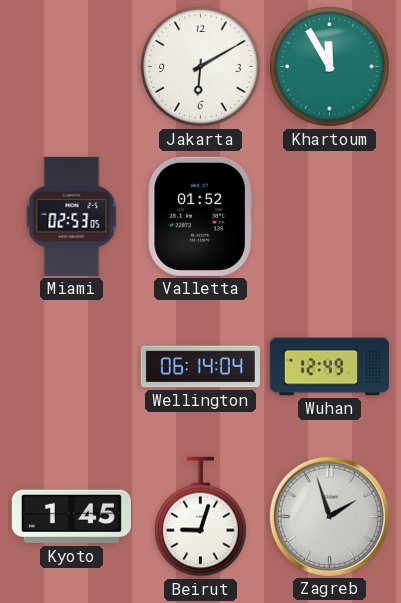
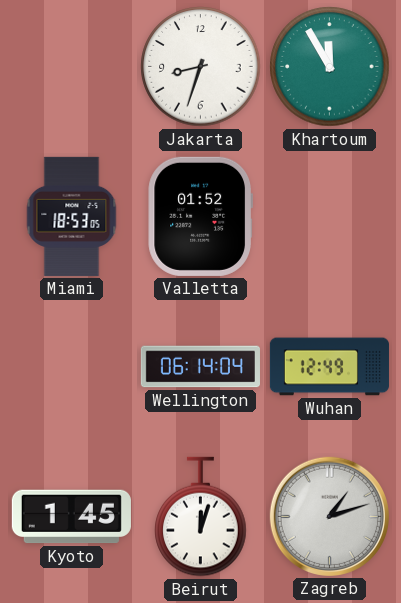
Jakarta: 6:10 -> 8:33 (201, 67)
Miami: 02:53 -> 18:53 (72, 216)
Beirut: 9:03 -> 12:03 (201, 517)
Zagreb: 1:57 -> 1:12 (329, 516)
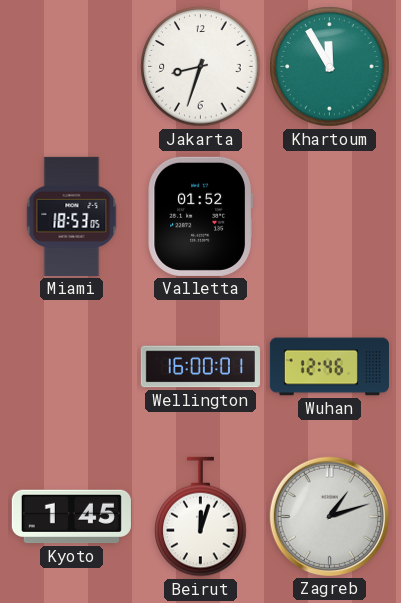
Wellington: 06:14 -> 16:00 (200, 367)
Wuhan: 12:49 -> 12:46 (329, 367)
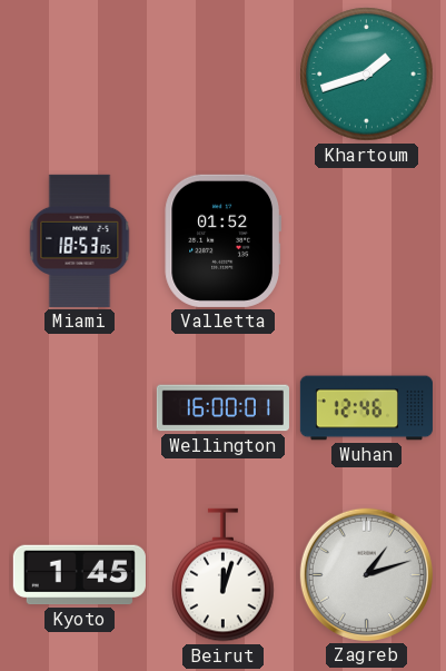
Jakarta: 8:33 -> none (201, 67)
Khartoum: 11:55 -> 1:42 (367, 75)
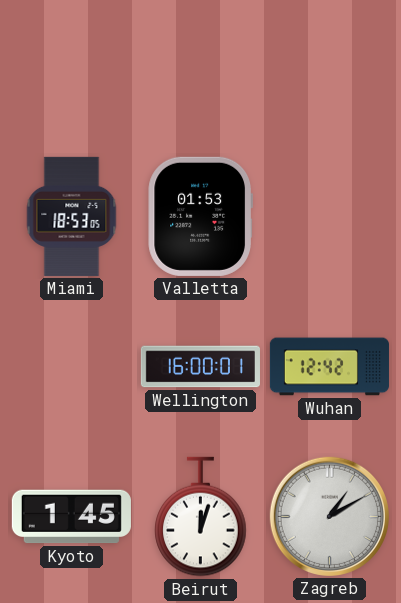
Khartoum: 1:42 -> none (367, 75)
Valletta: 01:52 -> 01:53 (200, 216)
Wuhan: 12:46 -> 12:42 (329, 367)
Zagreb: 1:12 -> 1:10 (329, 516)
